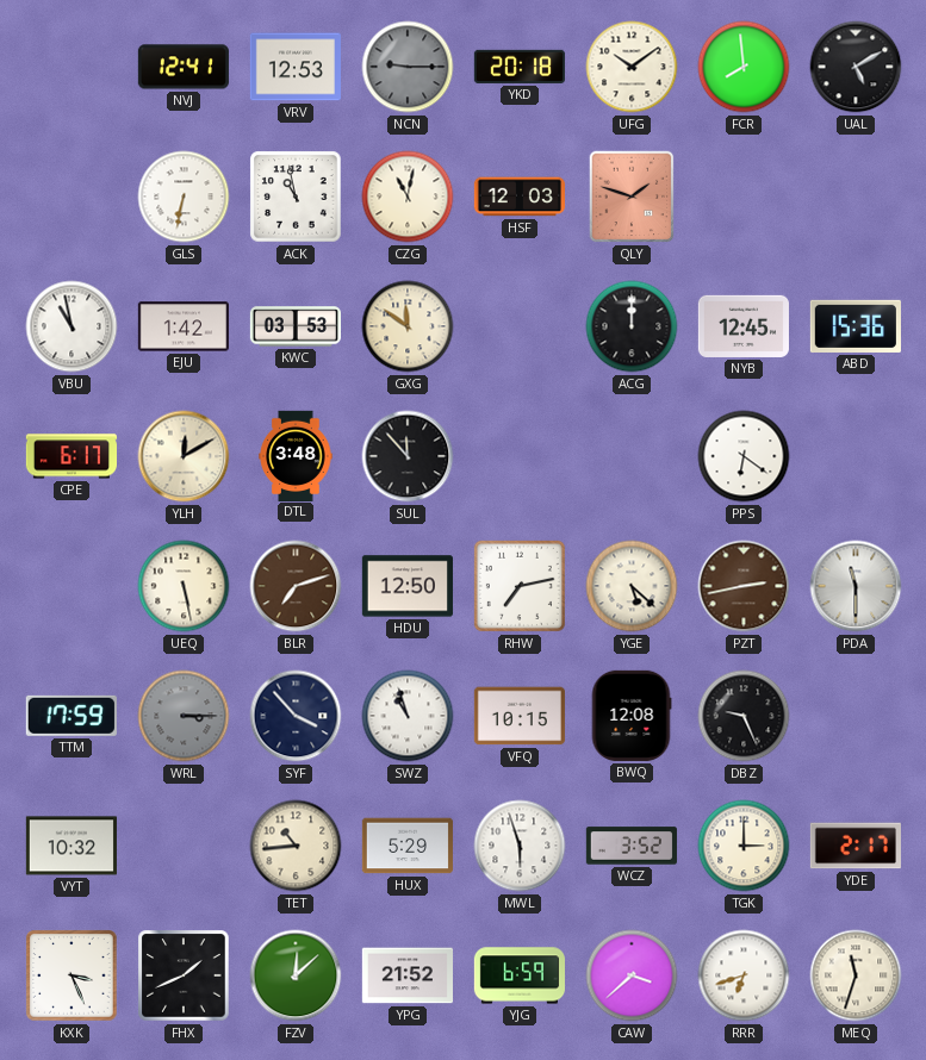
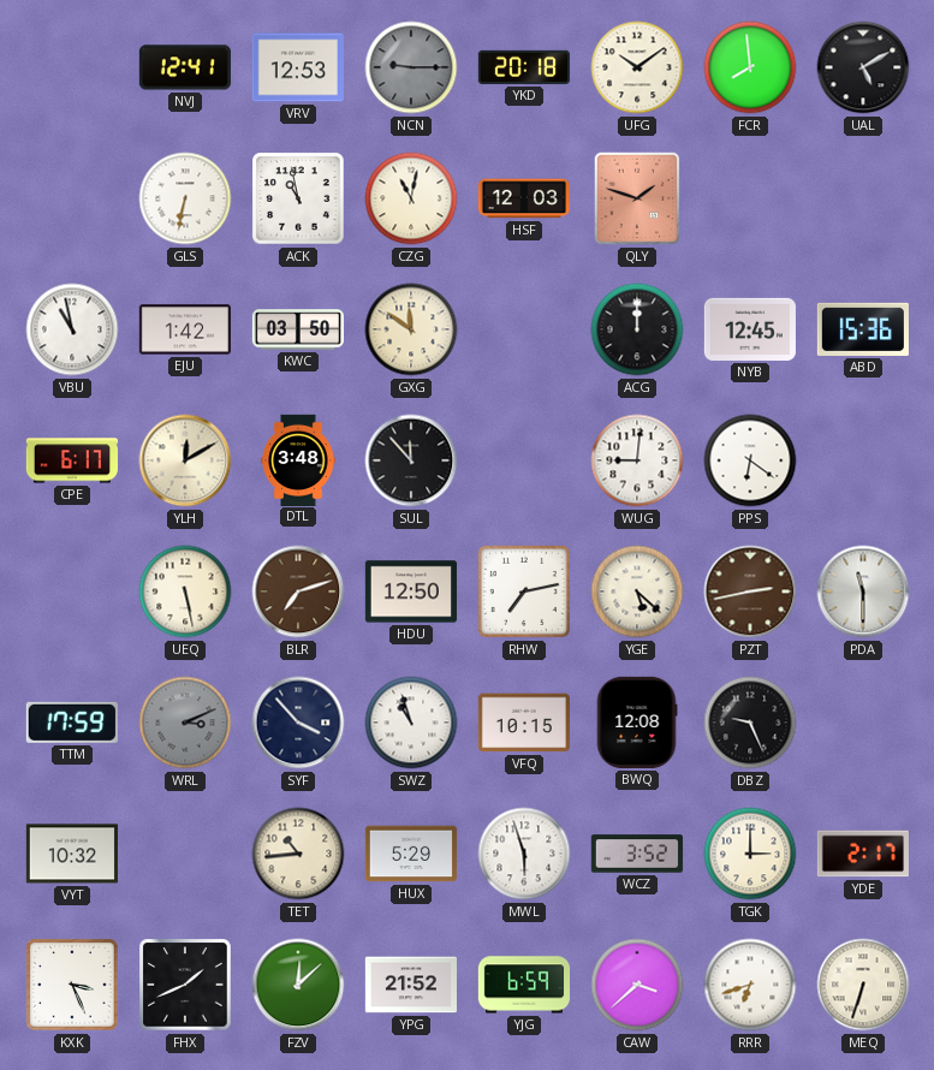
KWC: 03:53 -> 03:50 (297, 329)
WUG: none -> 9:01 (637, 460)
WRL: 3:15 -> 3:11 (185, 723)
MEQ: 11:33 -> 6:33 (863, 985)
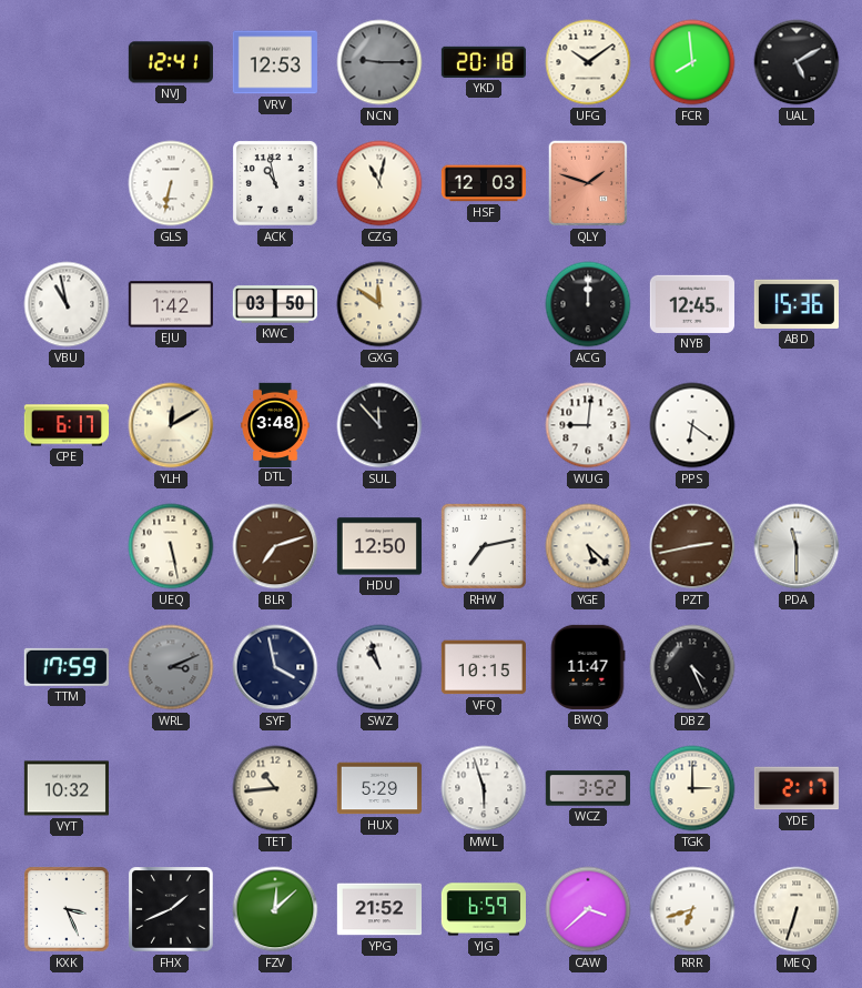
SYF: 3:53 -> 3:58 (275, 667)
BWQ: 12:08 -> 11:47 (588, 667)
DBZ: 9:26 -> 4:26 (692, 667)
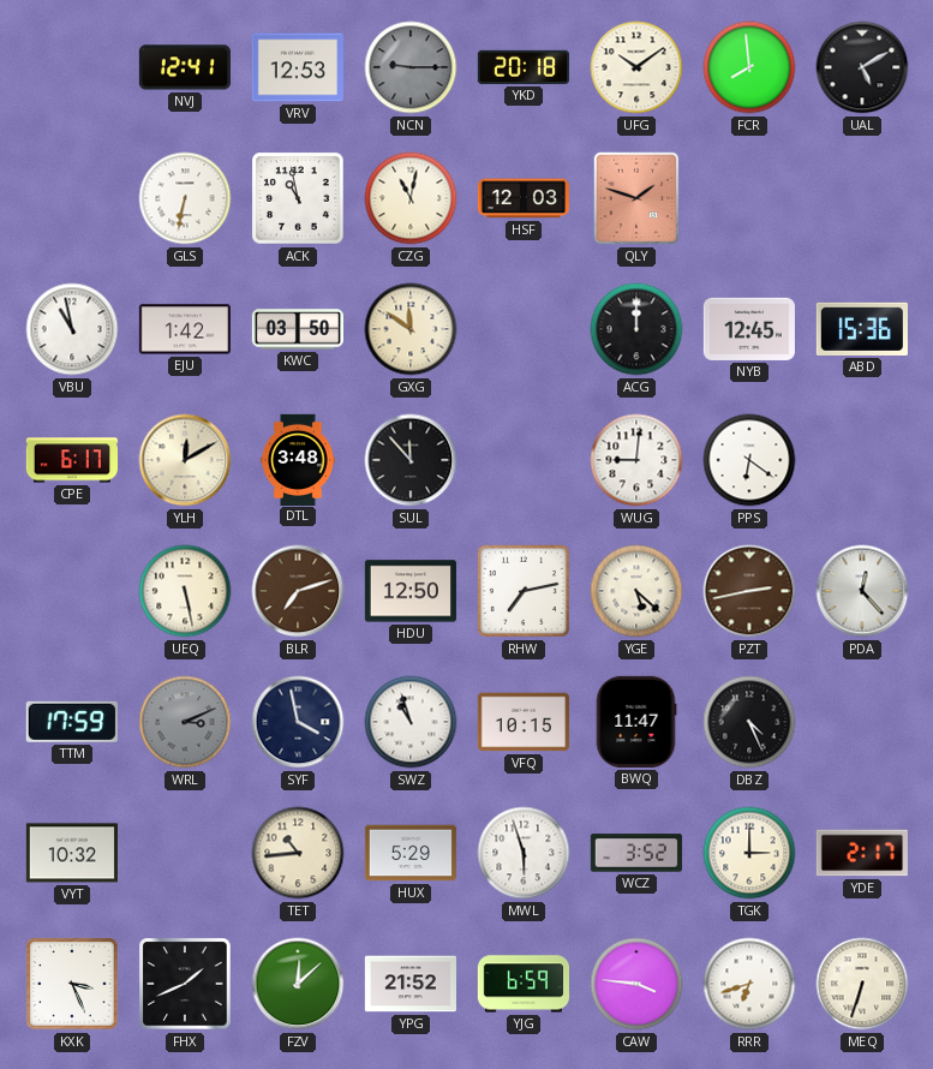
PDA: 11:30 -> 12:23 (862, 591)
CAW: 3:38 -> 3:46 (636, 984)
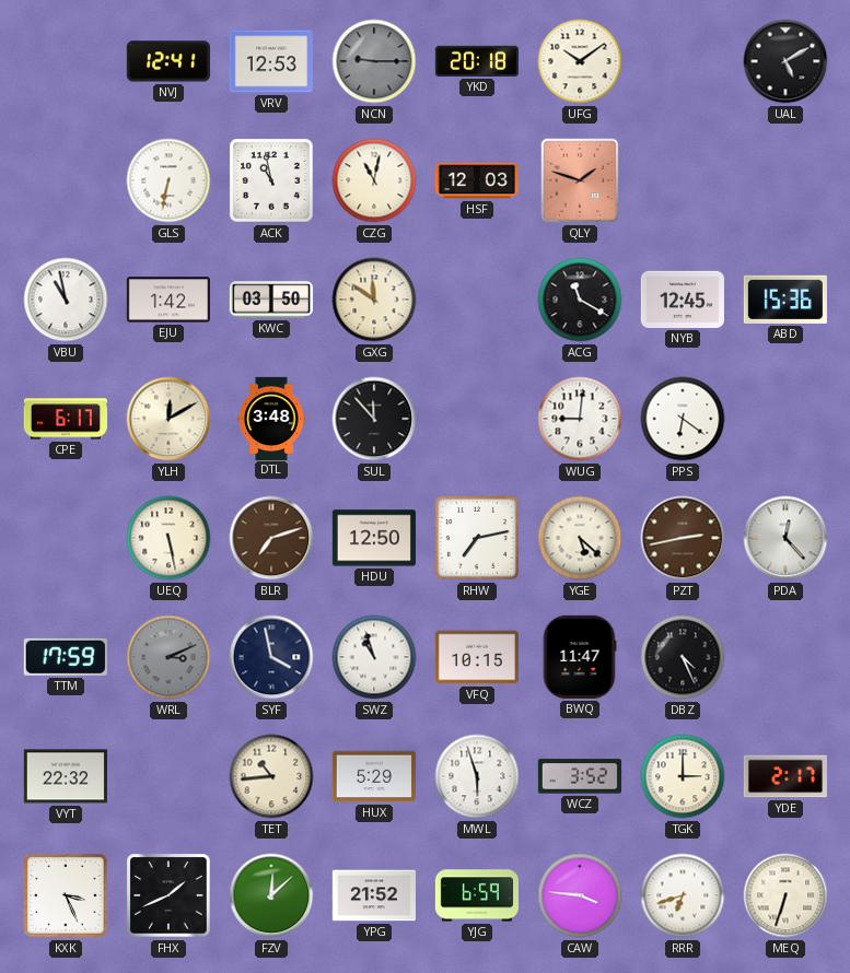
FCR: 7:59 -> none (749, 67)
ACG: 12:00 -> 11:20 (580, 300)
VYT: 10:32 -> 22:32 (66, 776)
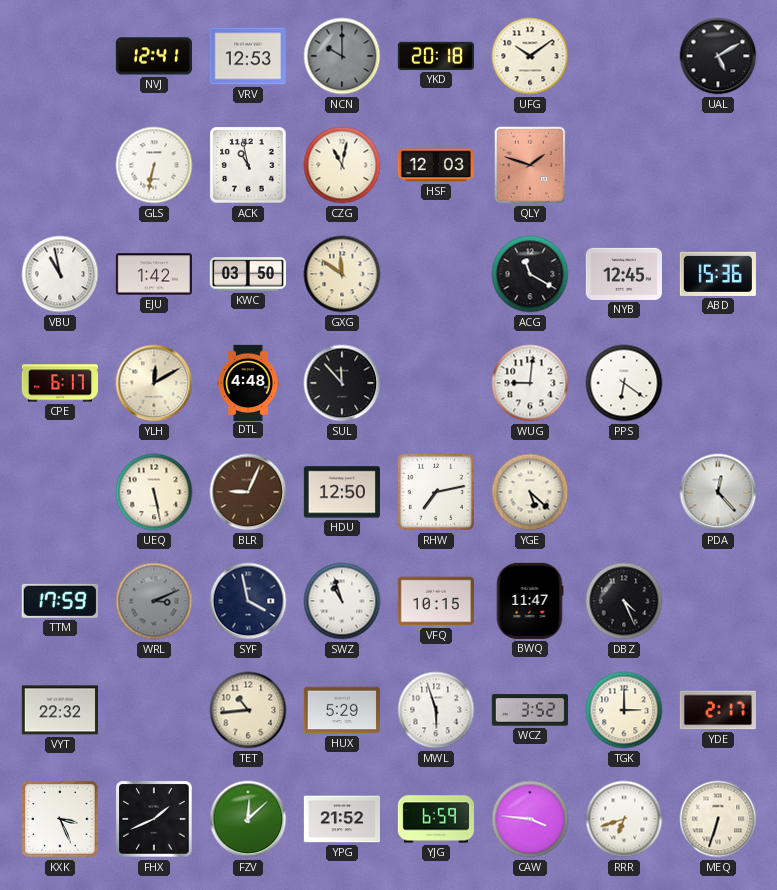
NCN: 9:15 -> 10:00 (342, 56)
DTL: 3:48 -> 4:48 (248, 382)
BLR: 7:12 -> 9:04 (248, 492)
PZT: 2:43 -> none (683, 538)
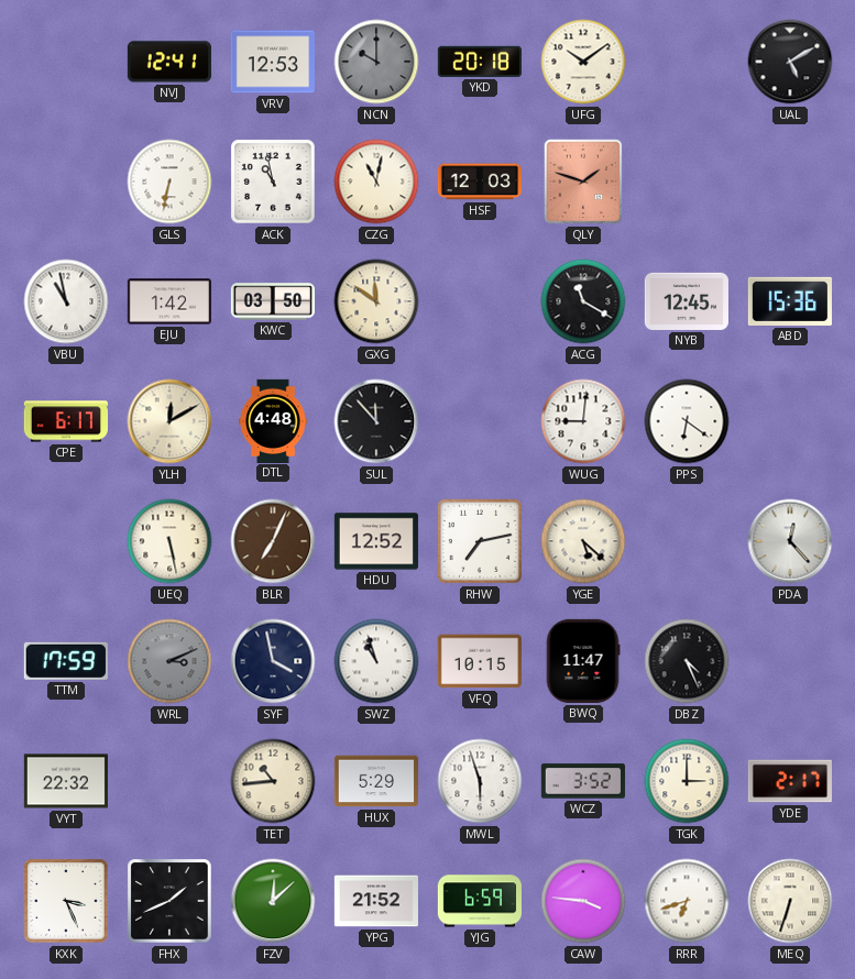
BLR: 9:04 -> 7:04 (273, 541)
HDU: 12:50 -> 12:52 (376, 541)
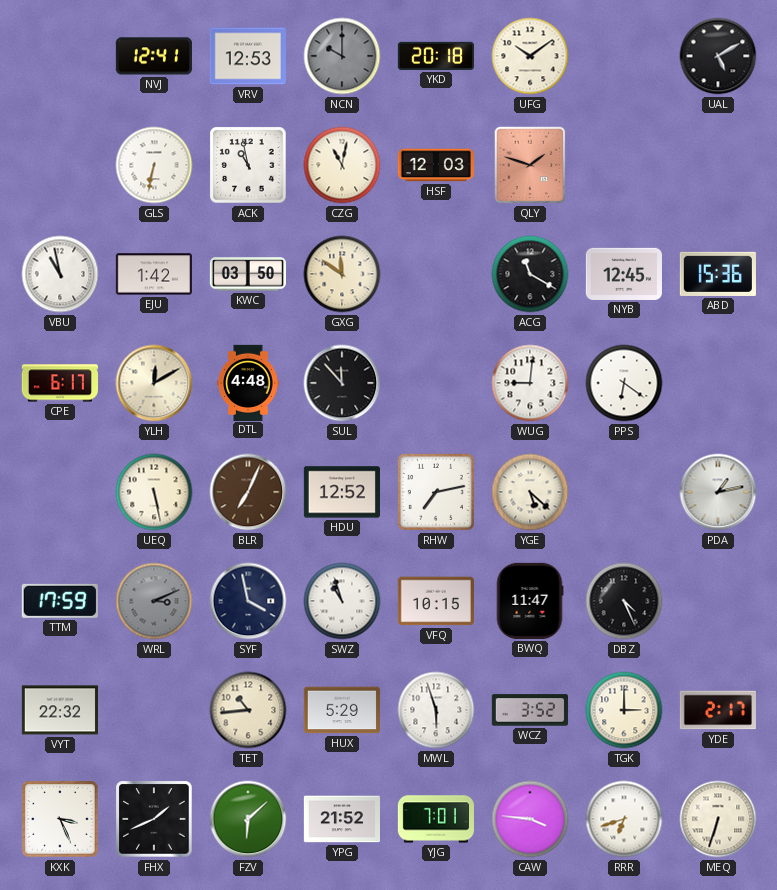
PDA: 12:23 -> 1:13 (718, 492)
FZV: 12:08 -> 6:08 (248, 819)
YJG: 6:59 -> 7:01 (435, 819)
